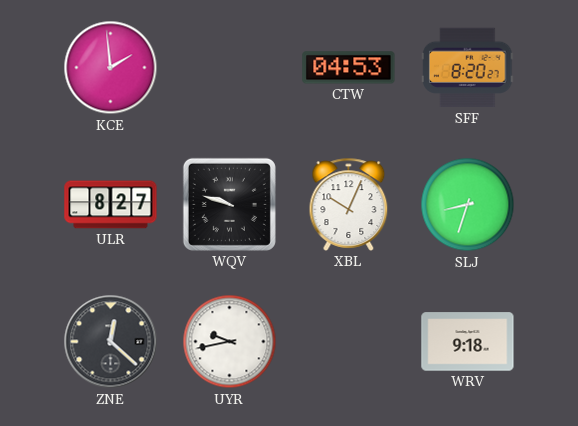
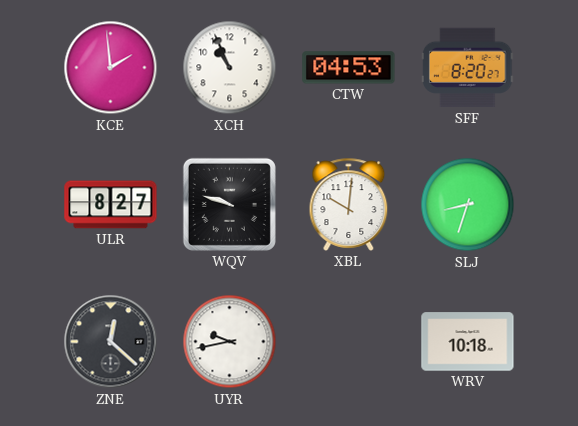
XCH: none -> 10:56 (230, 68)
XBL: 10:04 -> 10:01 (349, 204)
WRV: 9:18 -> 10:18 (468, 342)
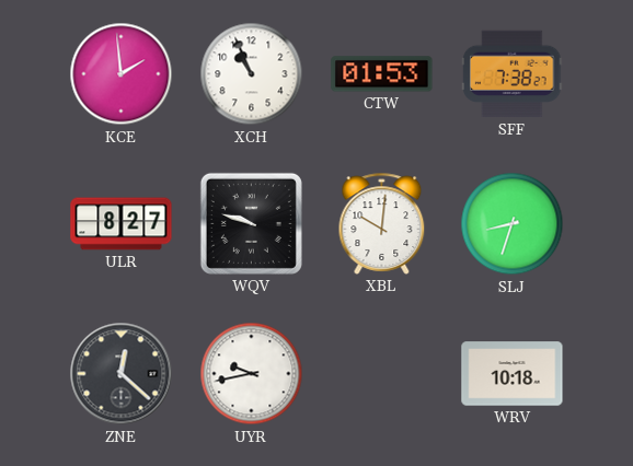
CTW: 04:53 -> 01:53 (382, 74)
SFF: 8:20 -> 7:38 (513, 74)
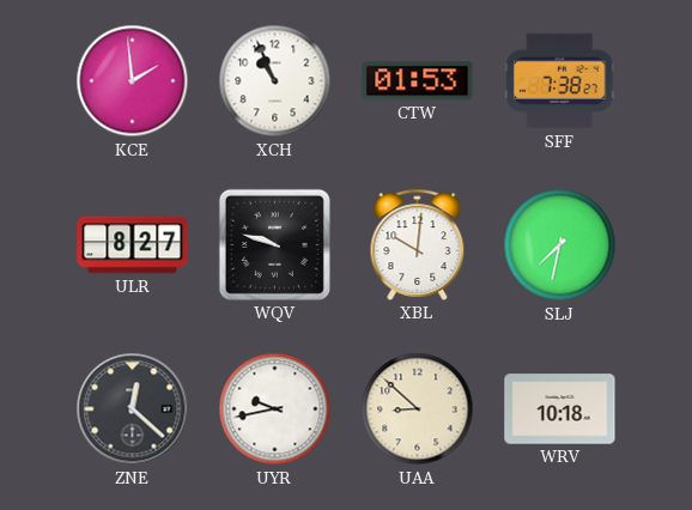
SLJ: 8:33 -> 7:32 (560, 245)
UAA: none -> 8:52 (418, 409)
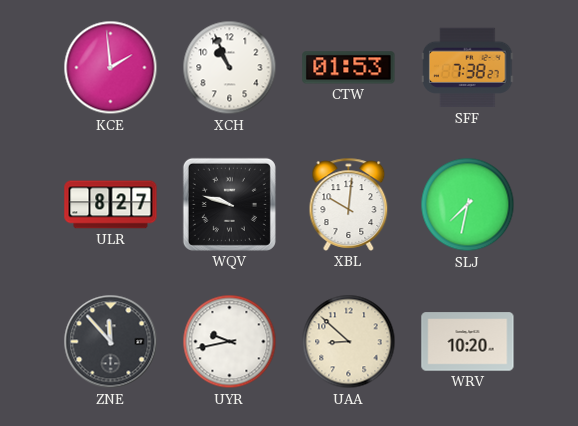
ZNE: 12:22 -> 11:53 (111, 342)
WRV: 10:18 -> 10:20 (468, 342)
